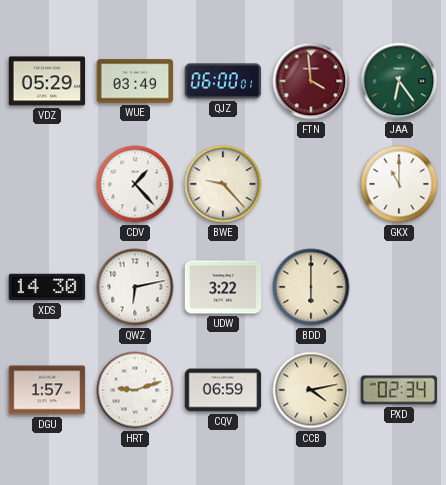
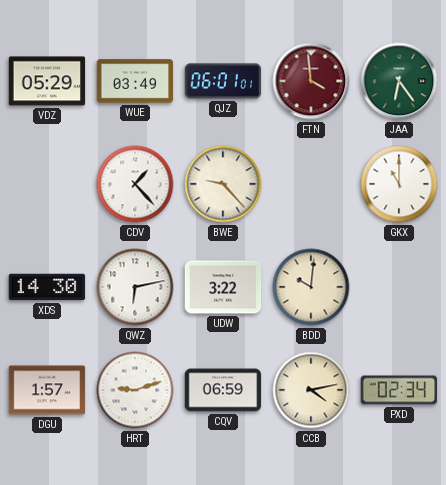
QJZ: 06:00 -> 06:01 (223, 81)
BDD: 6:00 -> 10:01 (311, 287)
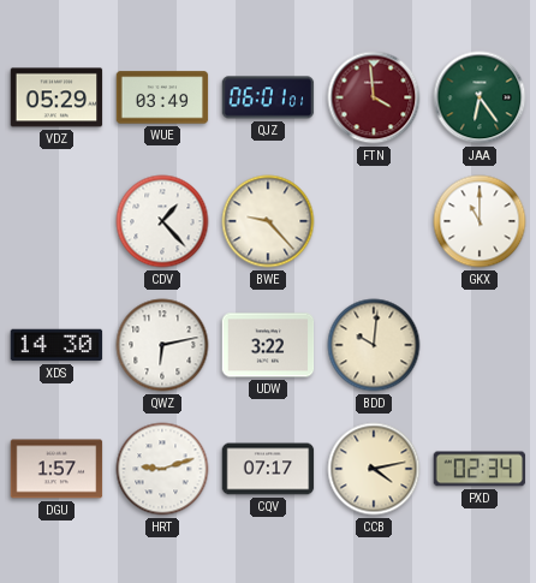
CQV: 06:59 -> 07:17 (268, 469)
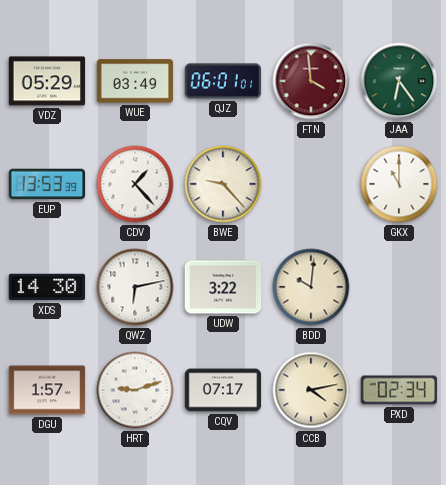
EUP: none -> 13:53 (47, 184)
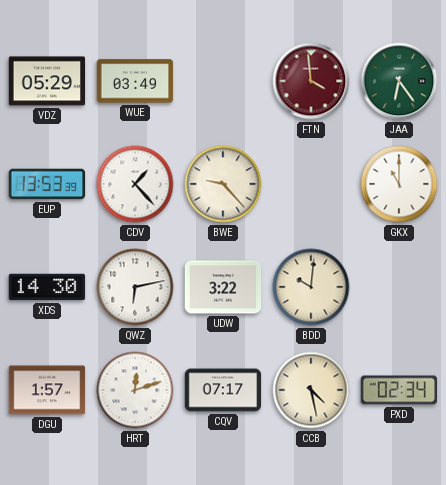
QJZ: 06:01 -> none (223, 81)
HRT: 9:12 -> 12:12 (135, 390)
CCB: 4:13 -> 4:28 (311, 390)
